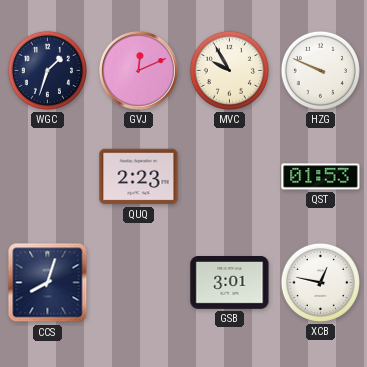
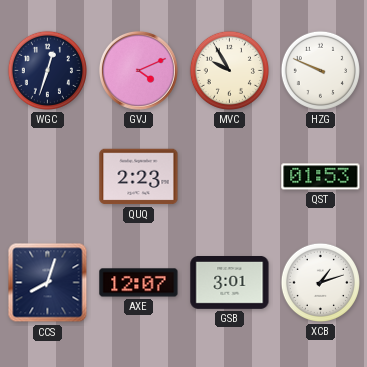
WGC: 1:33 -> 12:33 (47, 70)
GVJ: 12:11 -> 4:11 (138, 70)
AXE: none -> 12:07 (139, 283)
XCB: 12:47 -> 1:12 (320, 282)
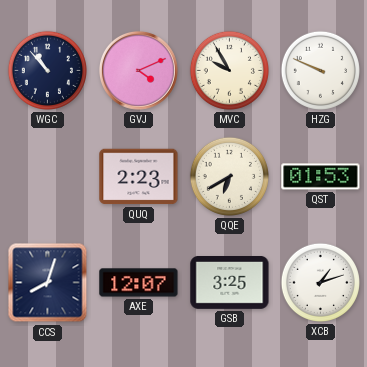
WGC: 12:33 -> 10:53 (47, 70)
QQE: none -> 6:40 (229, 176)
GSB: 3:01 -> 3:25 (230, 283)
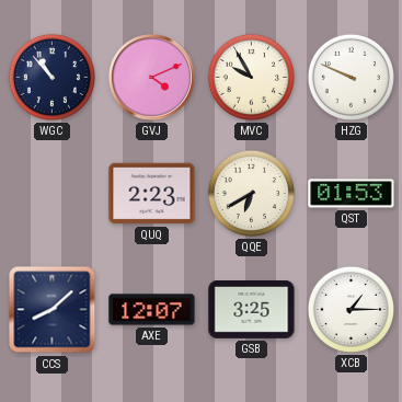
CCS: 8:03 -> 8:08 (53, 310)
XCB: 1:12 -> 1:15 (351, 309)
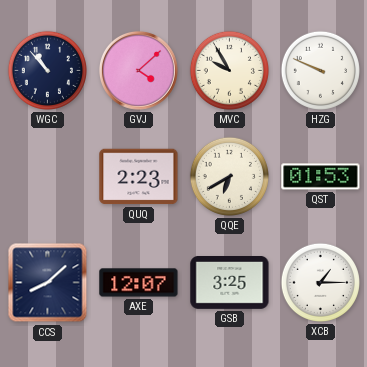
GVJ: 4:11 -> 4:08 (138, 70)
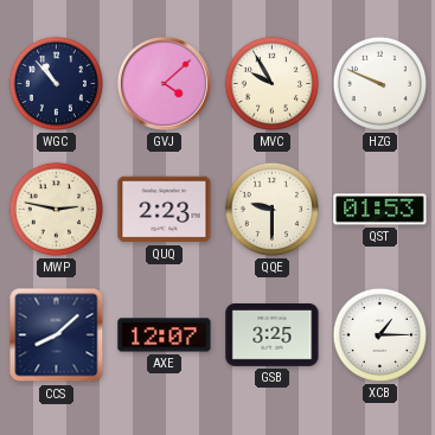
MWP: none -> 2:47 (56, 209)
QQE: 6:40 -> 9:30 (271, 209)
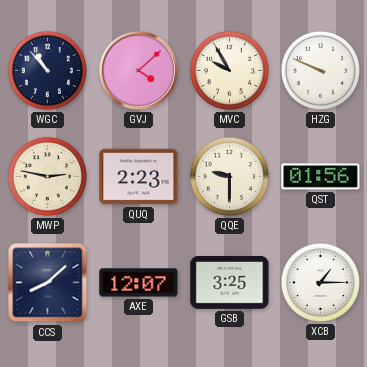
QST: 01:53 -> 01:56 (321, 177)
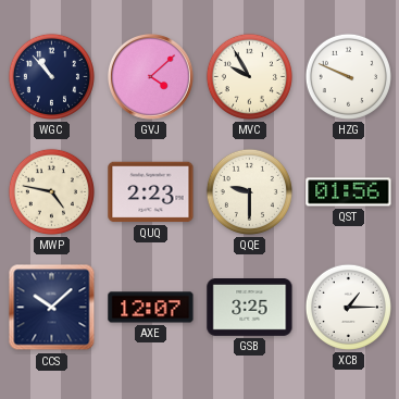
MWP: 2:47 -> 4:47 (51, 191)
CCS: 8:08 -> 10:08 (52, 308)
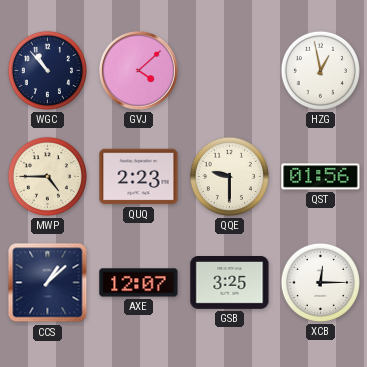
MVC: 9:55 -> none (249, 76)
HZG: 9:49 -> 12:58 (320, 70)
MWP: 4:47 -> 4:45 (47, 176)
CCS: 10:08 -> 1:08 (48, 283)
XCB: 1:15 -> 12:15 (320, 282)
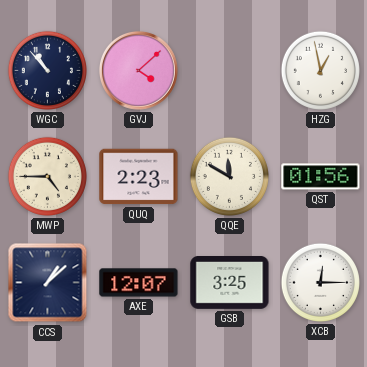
QQE: 9:30 -> 11:50 (229, 176)
